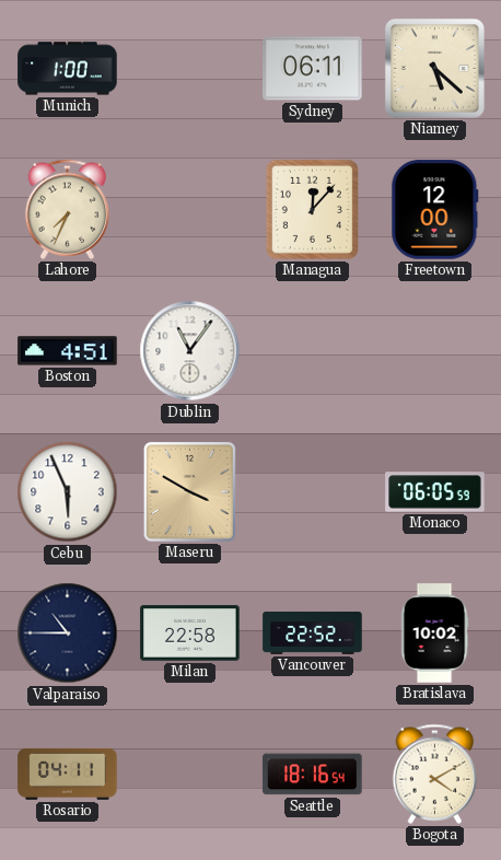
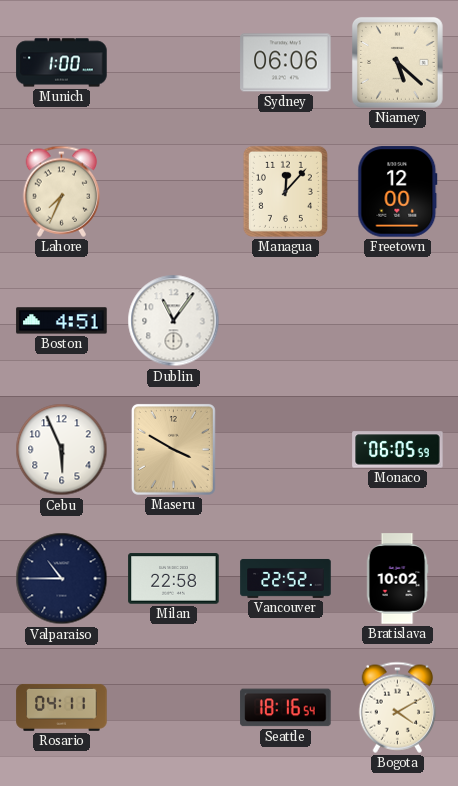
Sydney: 06:11 -> 06:06 (286, 63)
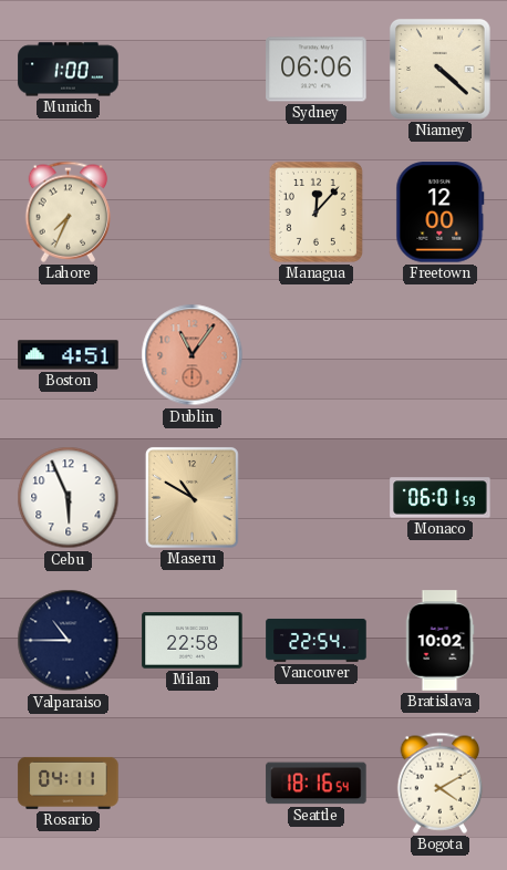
Niamey: 5:22 -> 4:22 (439, 69)
Dublin dial: white -> salmon (193, 355)
Maseru: 3:50 -> 10:50 (192, 497)
Monaco: 06:05 -> 06:01 (441, 498)
Vancouver: 22:52 -> 22:54 (317, 640)
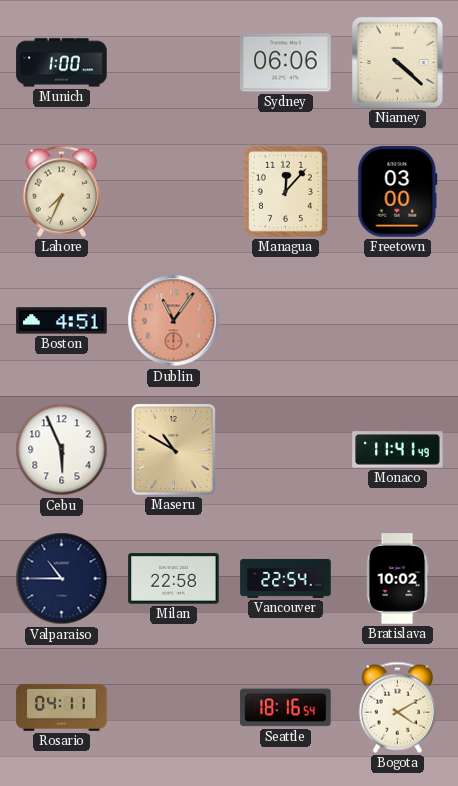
Freetown: 12:00 -> 03:00 (398, 192)
Monaco: 06:01 -> 11:41 (398, 450)
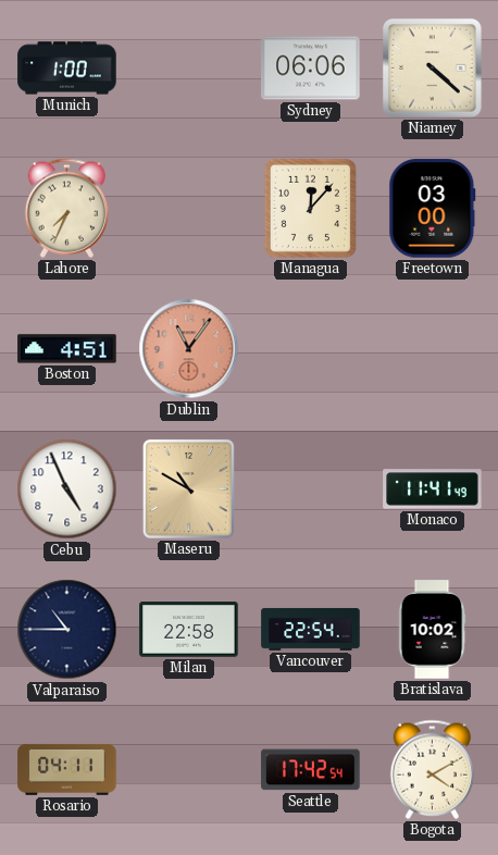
Cebu: 5:56 -> 4:56 (67, 490)
Seattle: 18:16 -> 17:42 (311, 770)
